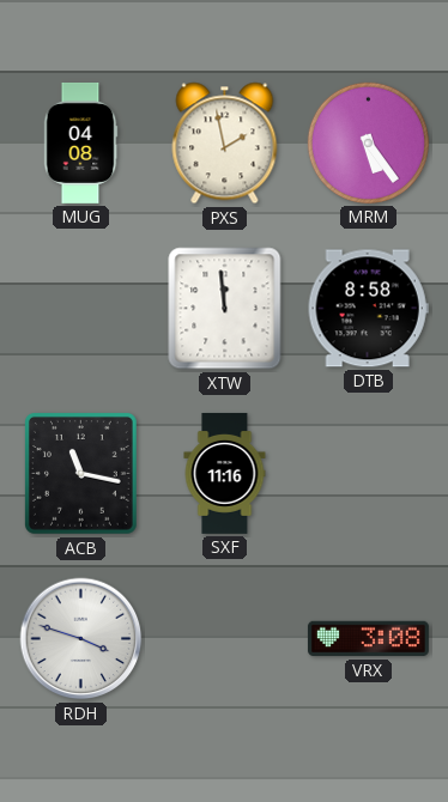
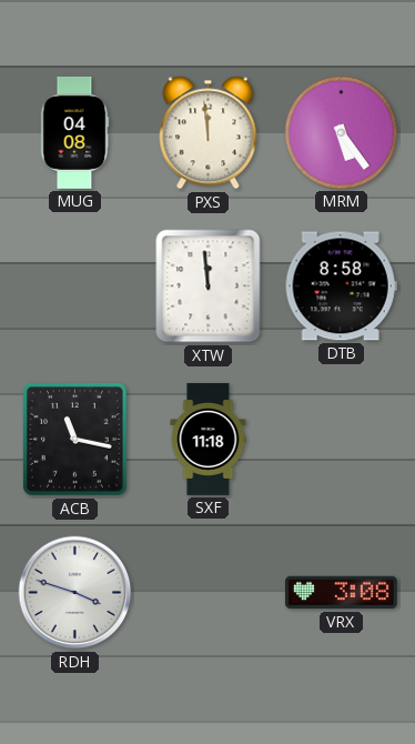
PXS: 1:58 -> 11:59 (209, 133)
SXF: 11:16 -> 11:18 (209, 439)
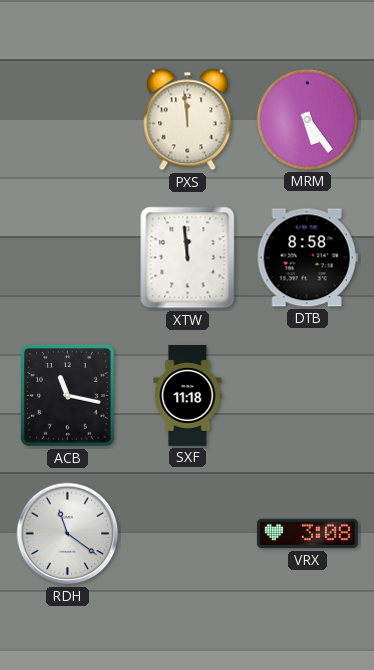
MUG: 04:08 -> none (74, 132)
RDH: 3:48 -> 11:21 (68, 534)
